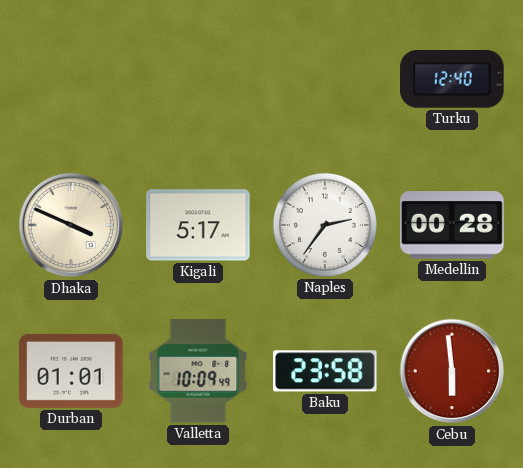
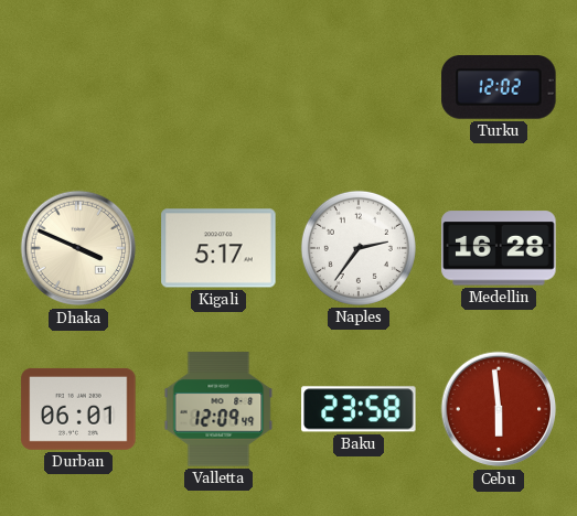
Turku: 12:40 -> 12:02 (499, 88)
Medellin: 00:28 -> 16:28 (499, 248)
Durban: 01:01 -> 06:01 (78, 409)
Valletta: 10:09 -> 12:09 (218, 409)
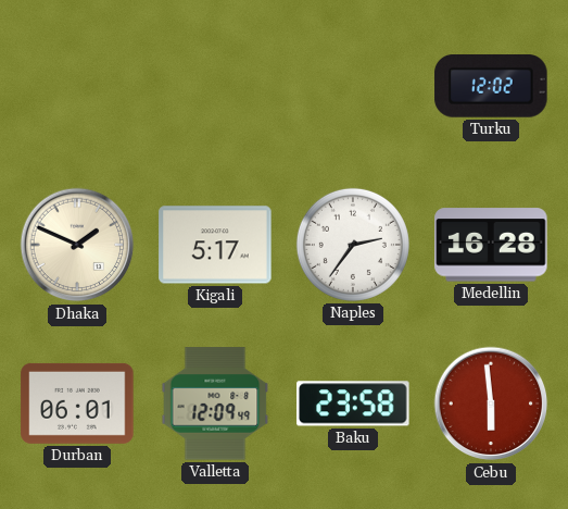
Dhaka: 3:49 -> 1:49 (77, 245)
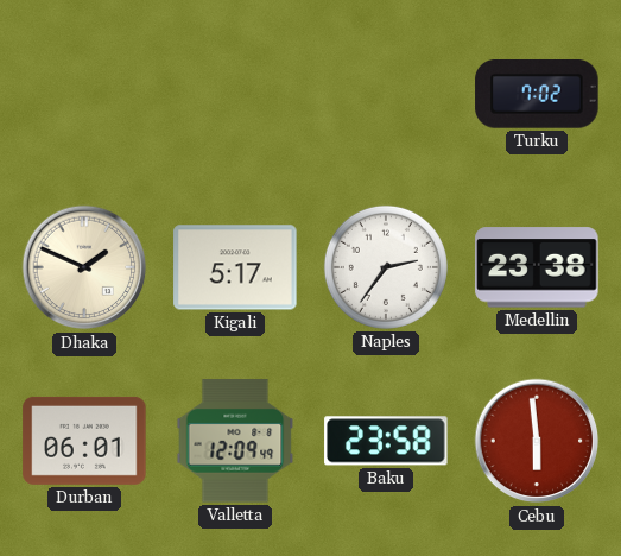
Turku: 12:02 -> 7:02 (537, 95)
Medellin: 16:28 -> 23:38 (537, 267)
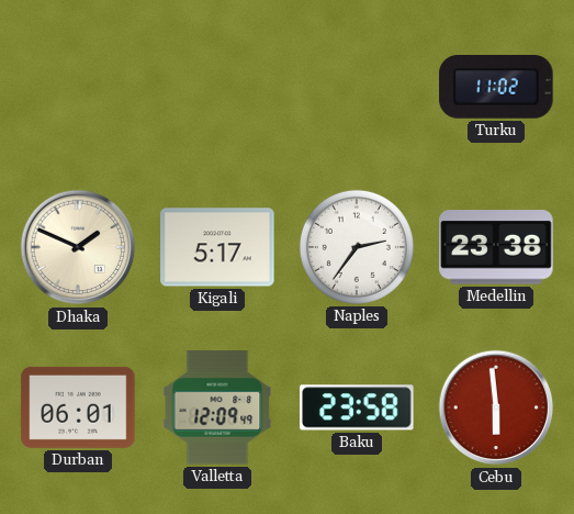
Turku: 7:02 -> 11:02 (496, 88)
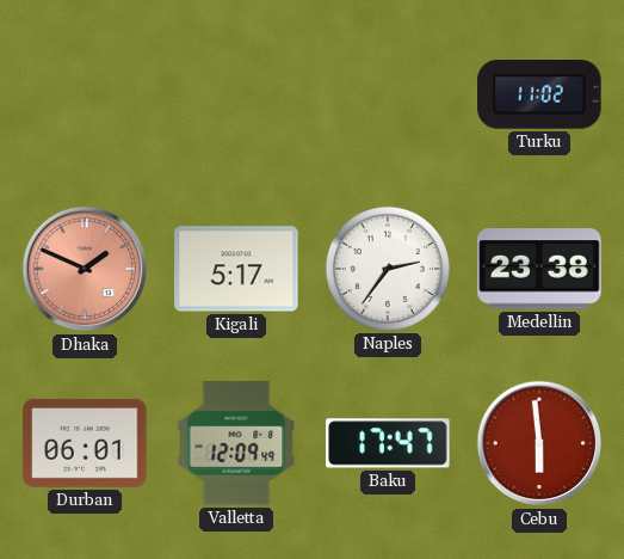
Dhaka dial: cream -> salmon (85, 269)
Baku: 23:58 -> 17:47 (388, 443)
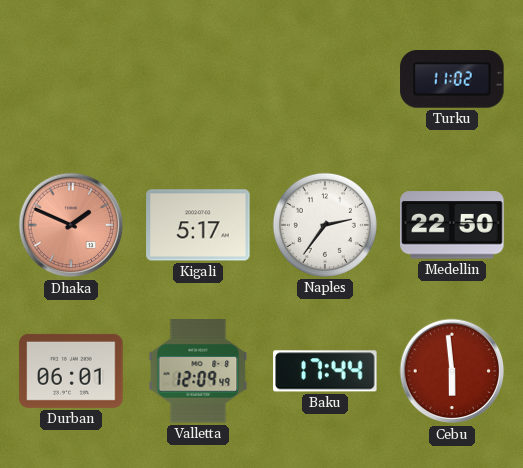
Medellin: 23:38 -> 22:50 (452, 225)
Baku: 17:47 -> 17:44 (325, 371)
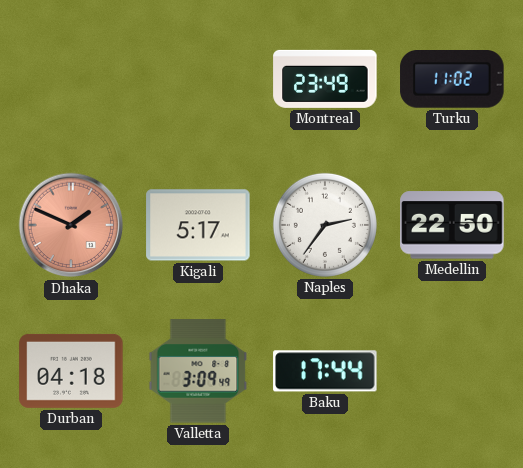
Montreal: none -> 23:49 (325, 79)
Durban: 06:01 -> 04:18 (71, 371)
Valletta: 12:09 -> 3:09 (198, 371)
Cebu: 5:59 -> none (452, 371)
